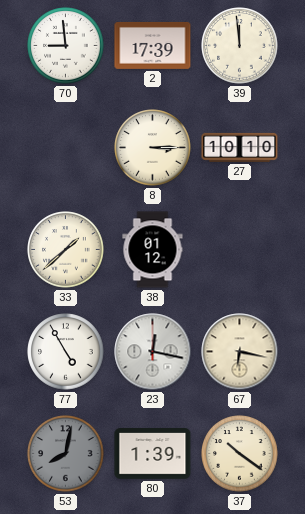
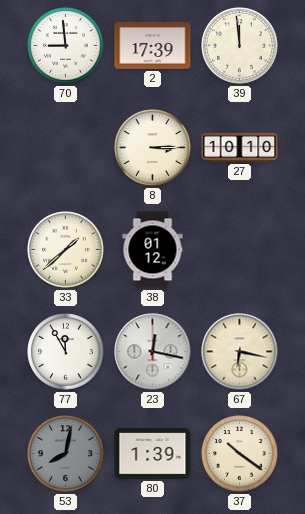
77: 4:55 -> 11:55 (66, 352)
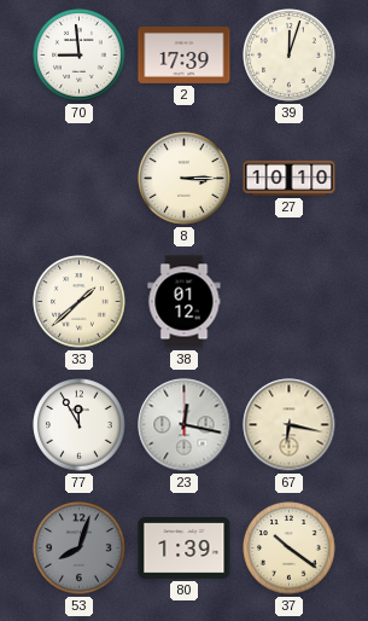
39: 11:59 -> 12:03 (290, 56)
53: 8:02 -> 8:03 (80, 549)
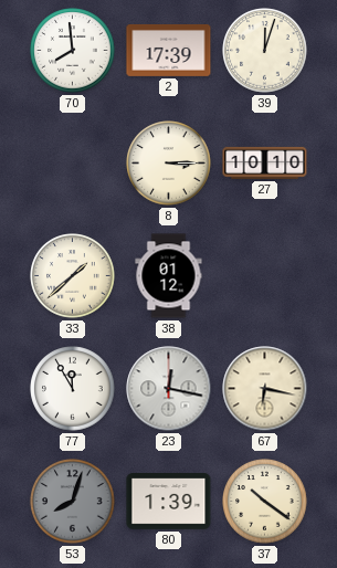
70: 8:59 -> 7:59 (73, 51)
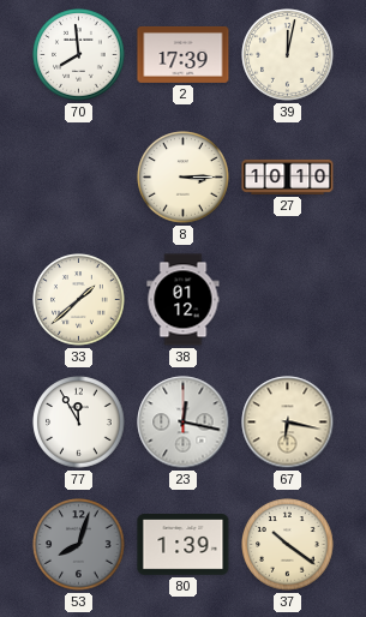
39: 12:03 -> 12:02 (288, 55)
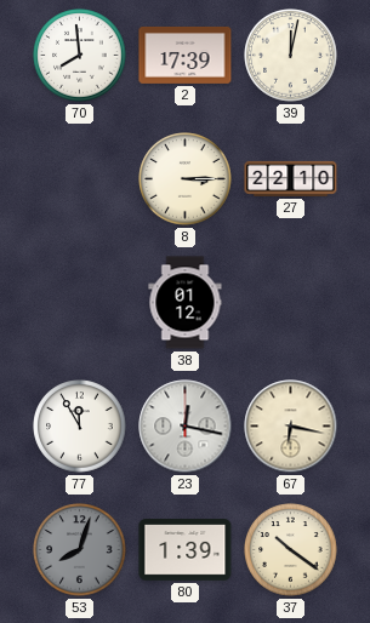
27: 10:10 -> 22:10 (291, 178)
33: 1:38 -> none (79, 300)
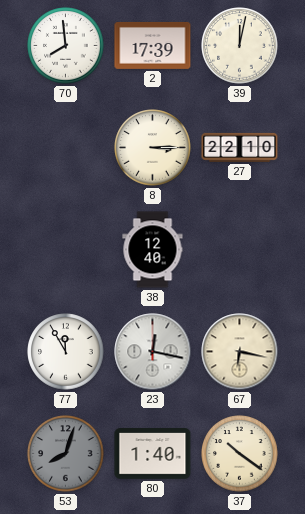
38: 01:12 -> 12:40 (153, 250)
80: 1:39 -> 1:40 (153, 454)
